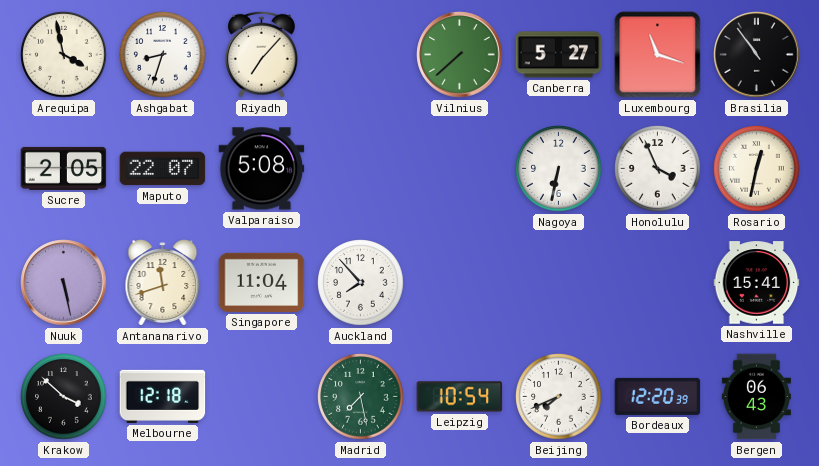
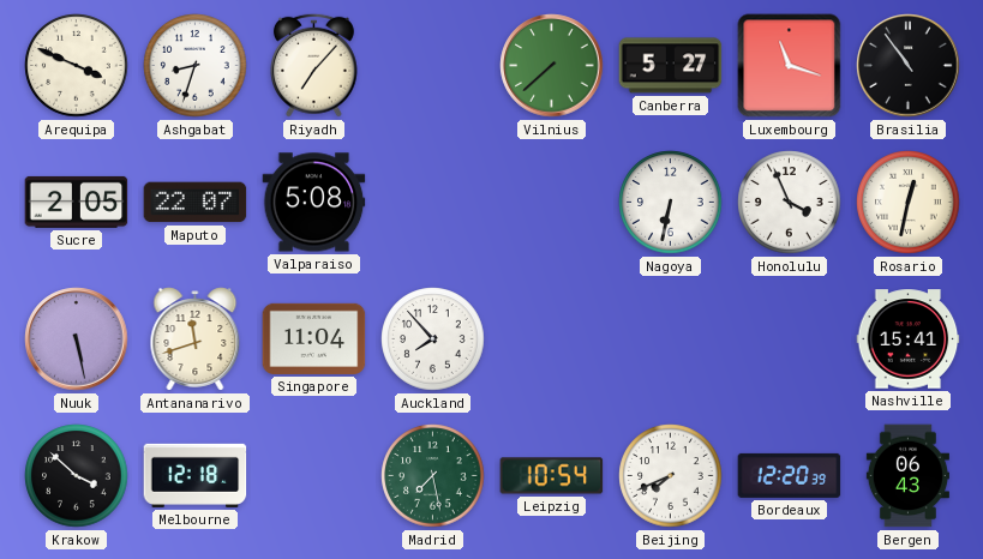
Arequipa: 3:58 -> 3:49 (77, 66)
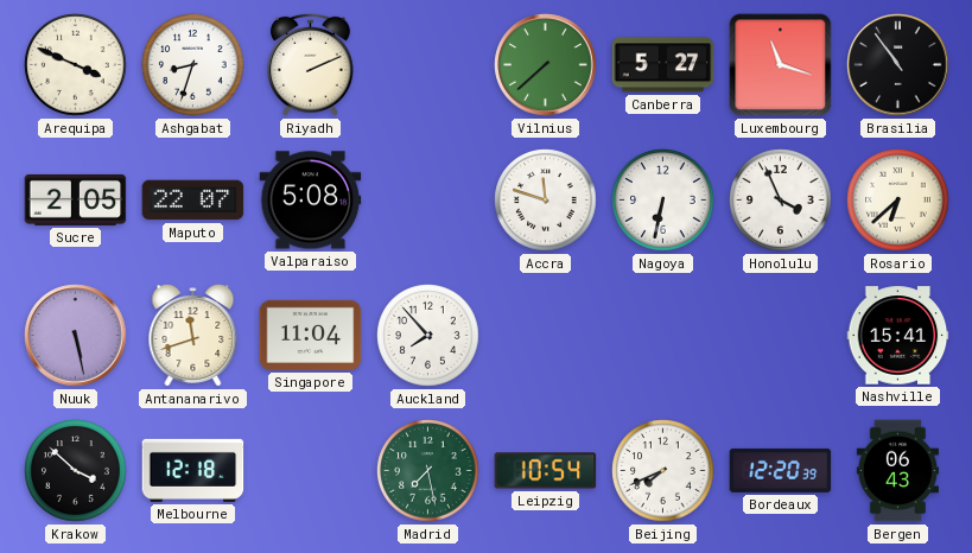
Riyadh: 7:07 -> 2:11 (310, 64)
Accra: none -> 11:48 (546, 201)
Rosario: 12:32 -> 6:38 (898, 201)
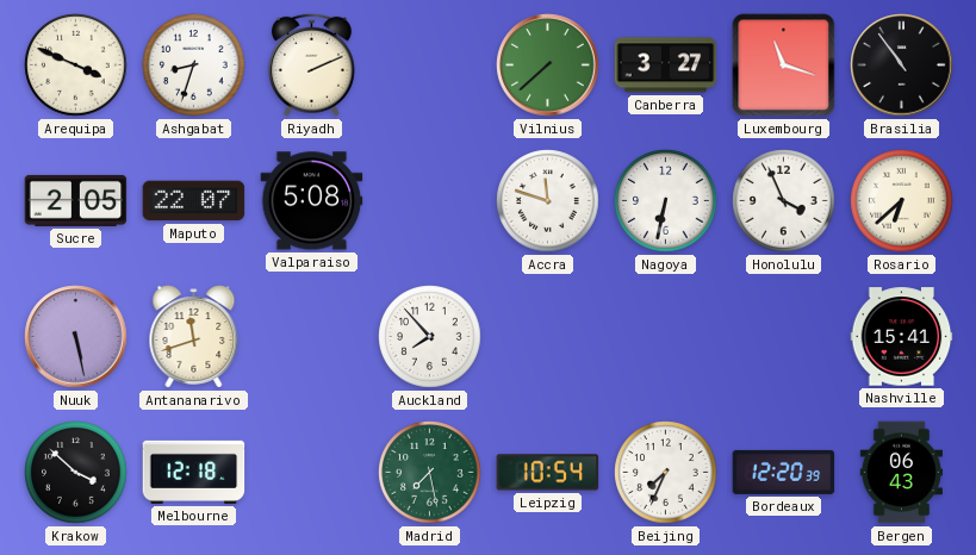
Canberra: 5:27 -> 3:27 (666, 66)
Singapore: 11:04 -> none (311, 335)
Beijing: 7:41 -> 7:34 (666, 473)
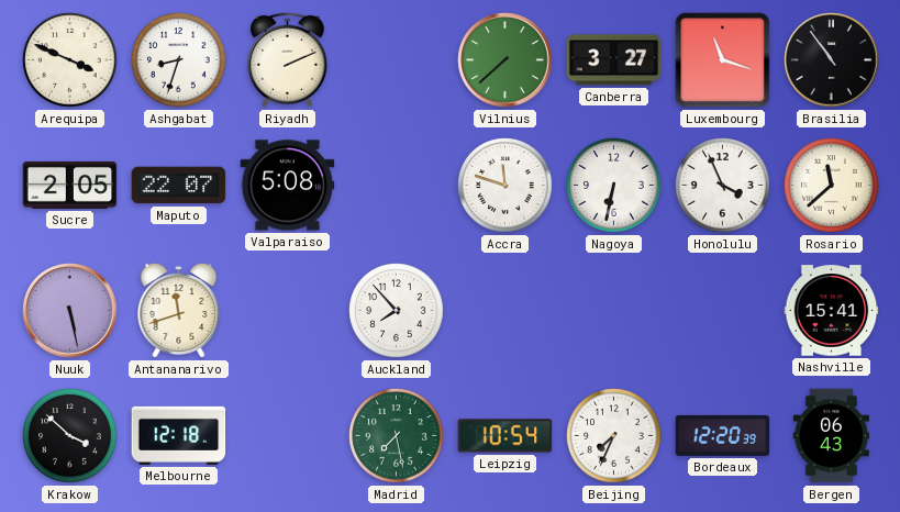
Rosario: 6:38 -> 11:38 (832, 186)
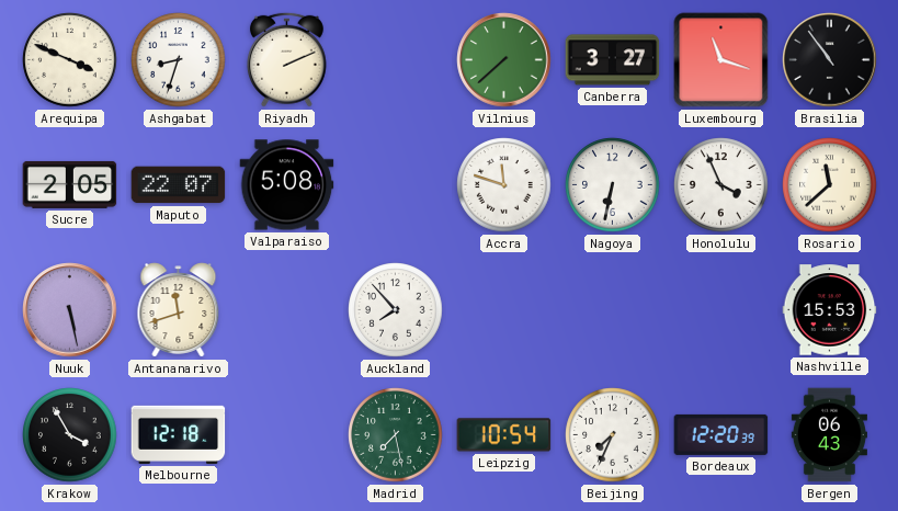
Nashville: 15:41 -> 15:53 (830, 310)
Krakow: 3:52 -> 3:55 (70, 435)
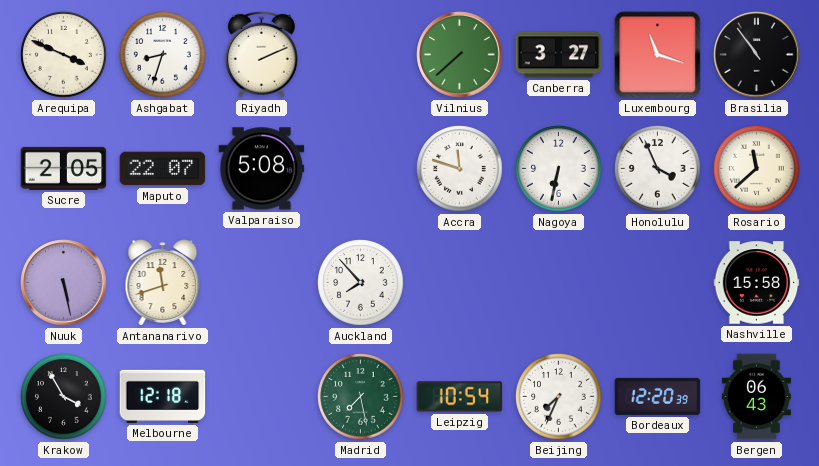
Nashville: 15:53 -> 15:58 (757, 283)
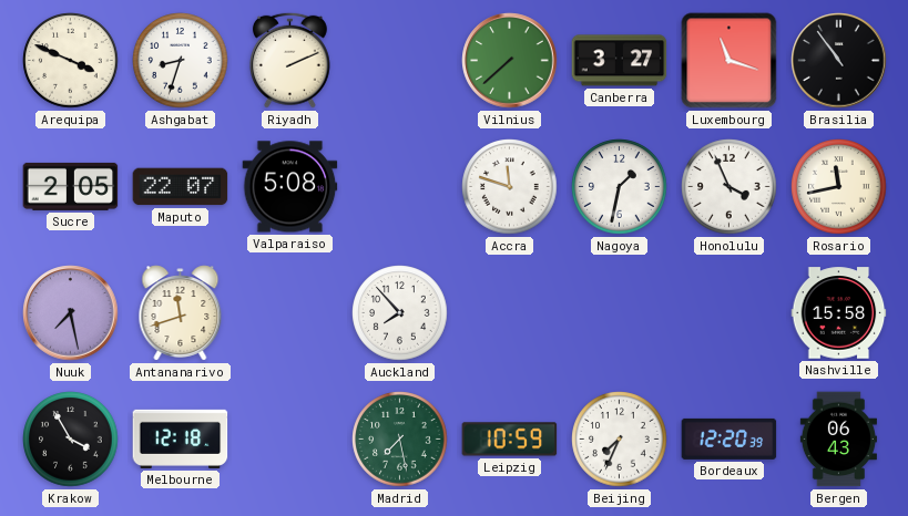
Nagoya: 6:32 -> 1:32 (620, 187)
Rosario: 11:38 -> 11:43 (839, 187)
Nuuk: 5:28 -> 7:28 (71, 313)
Leipzig: 10:54 -> 10:59 (510, 440)
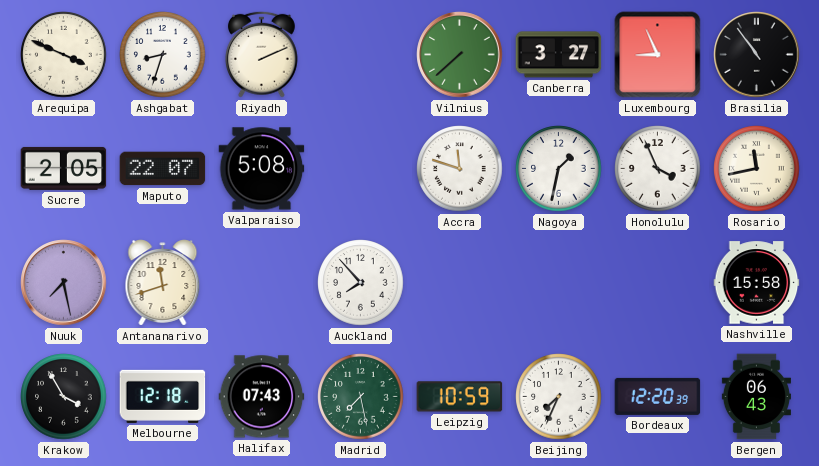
Luxembourg: 11:18 -> 8:56 (658, 55)
Halifax: none -> 07:43 (262, 397)
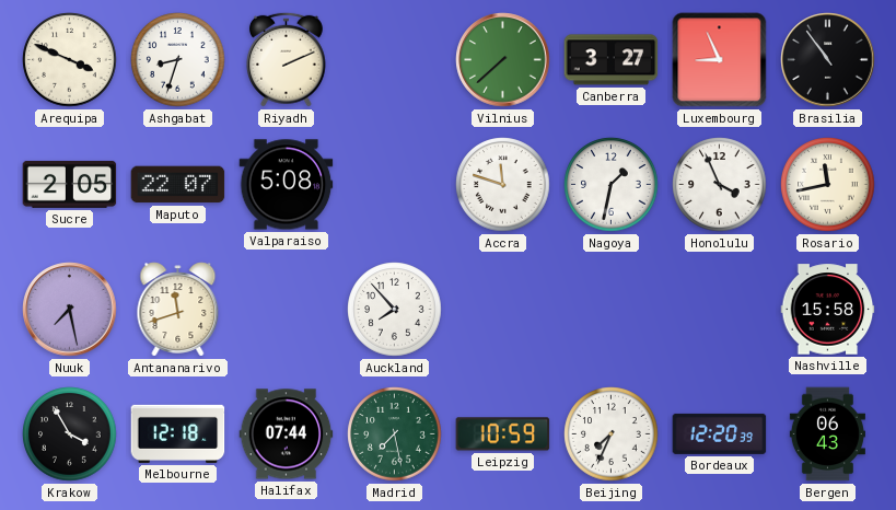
Halifax: 07:43 -> 07:44 (287, 434)
